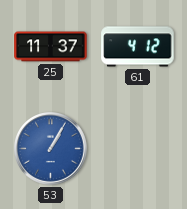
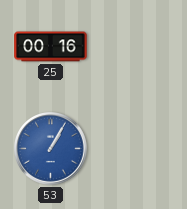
25: 11:37 -> 00:16 (51, 47)
61: 4:12 -> none (138, 47)
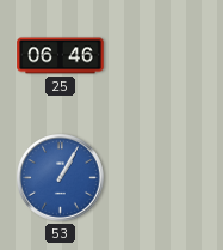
25: 00:16 -> 06:46 (61, 56)
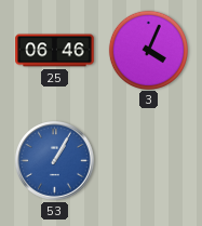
3: none -> 4:04 (148, 50)
